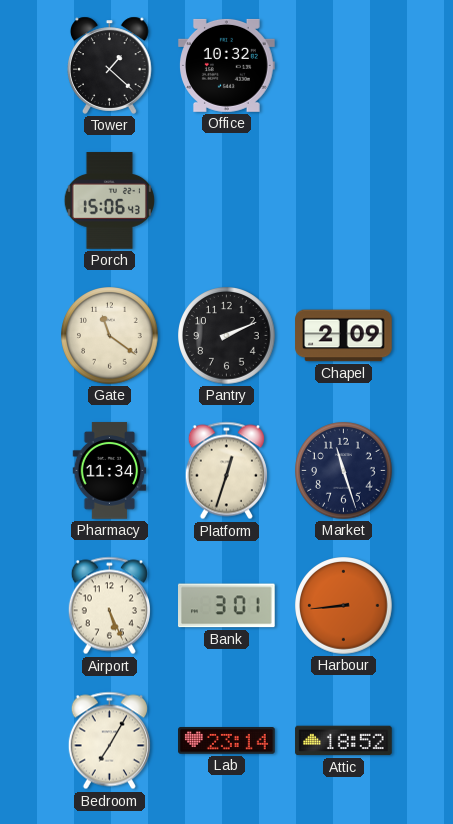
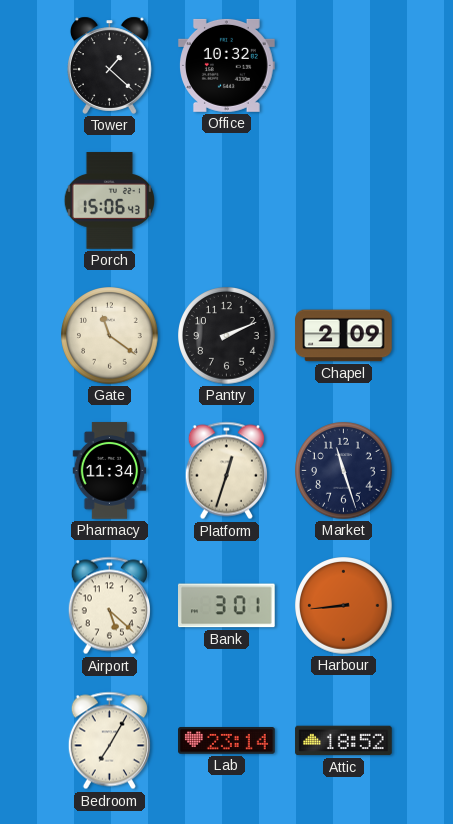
Airport: 5:26 -> 5:22 (109, 606)
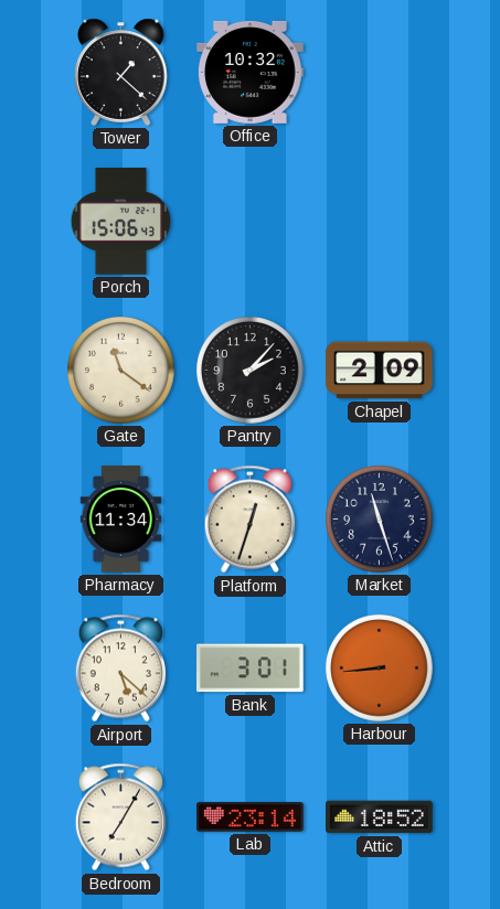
Pantry: 2:11 -> 2:07 (251, 371)
